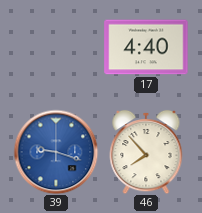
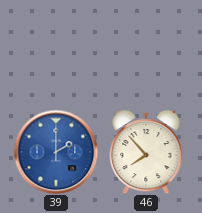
17: 4:40 -> none (146, 47)
39: 9:18 -> 2:00 (56, 152)
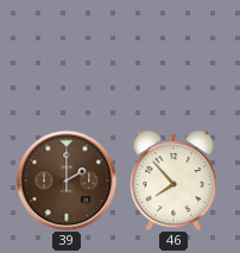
39 dial: blue -> brown (67, 181)
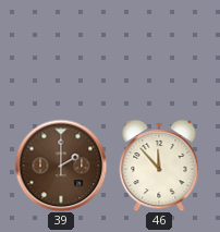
46: 7:53 -> 11:53 (159, 166)
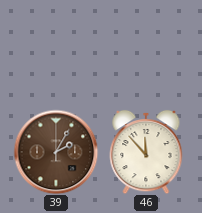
39: 2:00 -> 2:05 (56, 152)
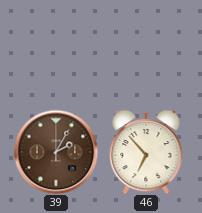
46: 11:53 -> 6:53 (146, 152)
